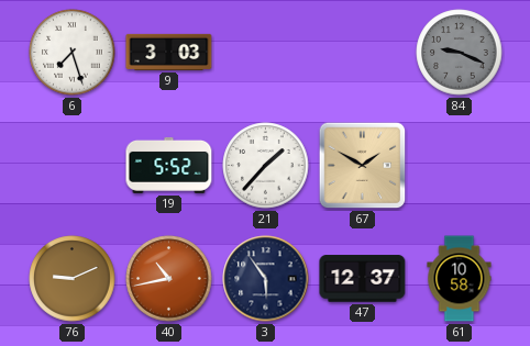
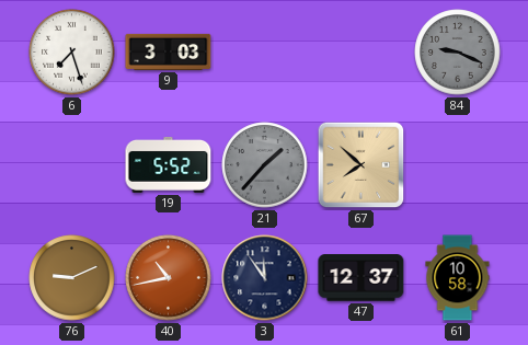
21 dial: white -> grey (265, 165)
67: 1:50 -> 7:52 (361, 165)
3: 5:54 -> 11:54 (265, 278)
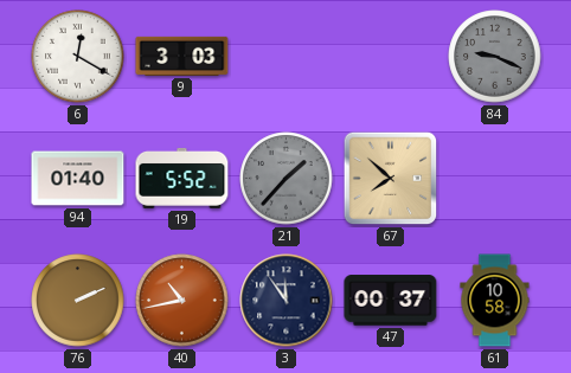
6: 7:27 -> 12:20 (78, 57)
94: none -> 01:40 (78, 179)
76: 9:11 -> 2:11 (78, 301)
47: 12:37 -> 00:37 (391, 301)
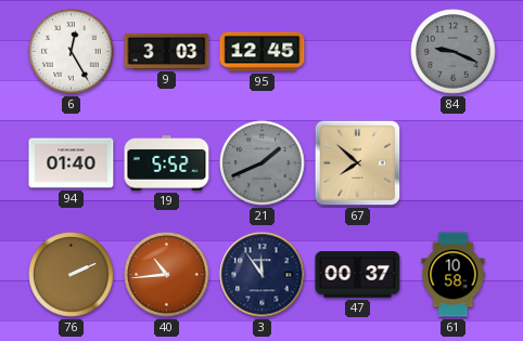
6: 12:20 -> 12:25 (72, 52)
95: none -> 12:45 (263, 52)
21: 1:37 -> 1:41 (263, 163)
40: 10:43 -> 10:44 (167, 275)
